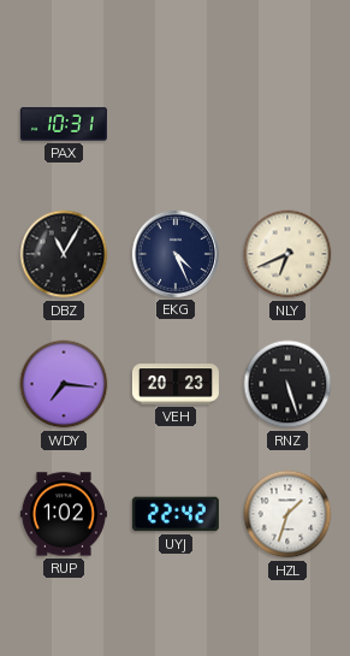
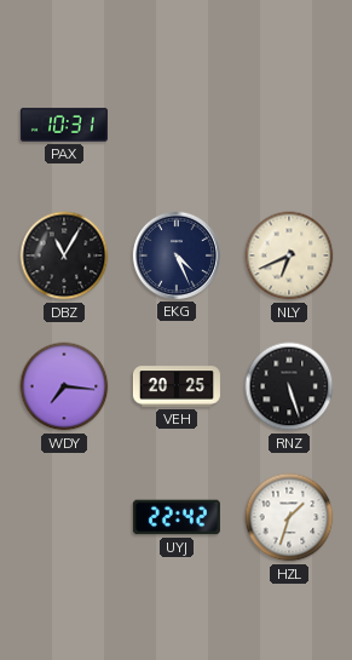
VEH: 20:23 -> 20:25 (177, 386)
RUP: 1:02 -> none (64, 514)
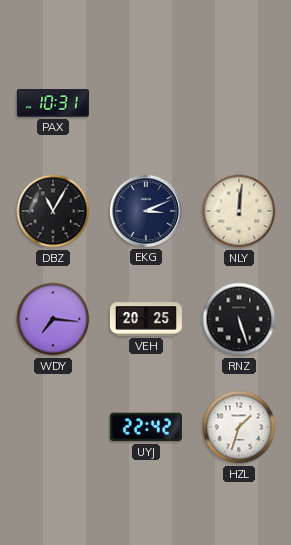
EKG: 4:26 -> 3:11 (146, 211)
NLY: 6:41 -> 12:01 (239, 211)
